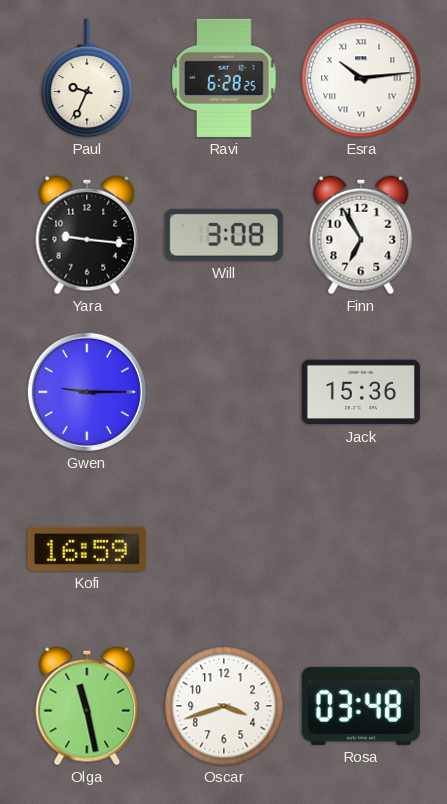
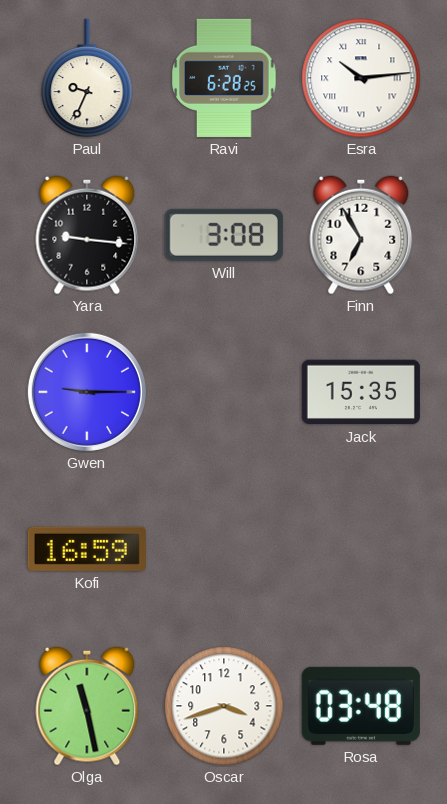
Jack: 15:36 -> 15:35 (361, 392)
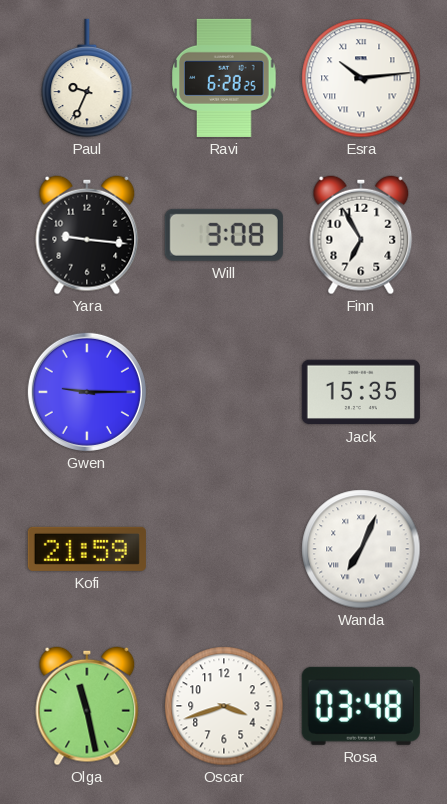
Kofi: 16:59 -> 21:59 (87, 549)
Wanda: none -> 7:04 (361, 549)
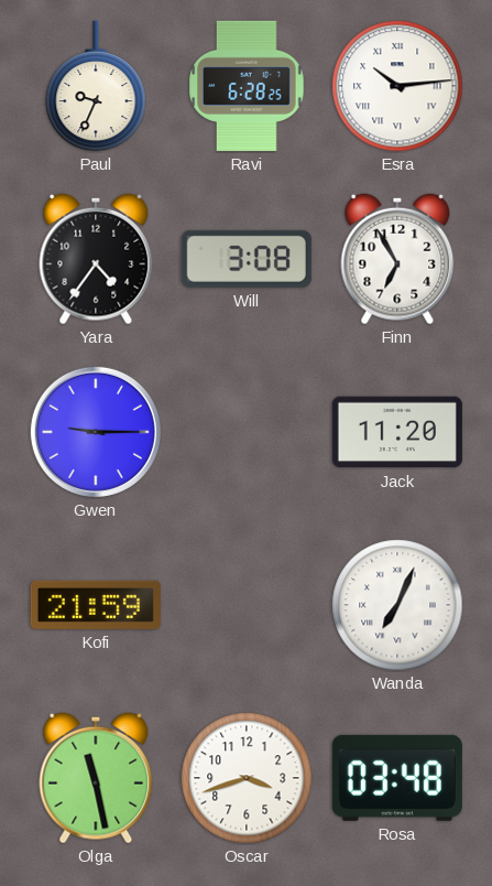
Yara: 9:16 -> 4:36 (96, 259)
Jack: 15:35 -> 11:20 (397, 432)
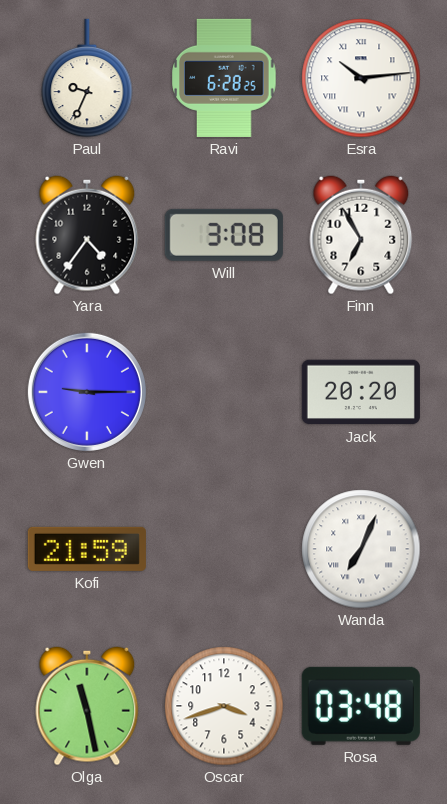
Jack: 11:20 -> 20:20 (361, 392)
